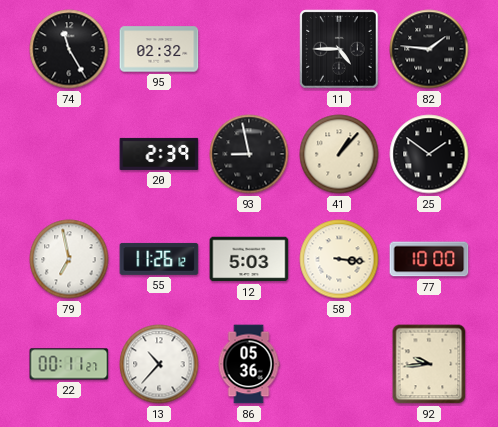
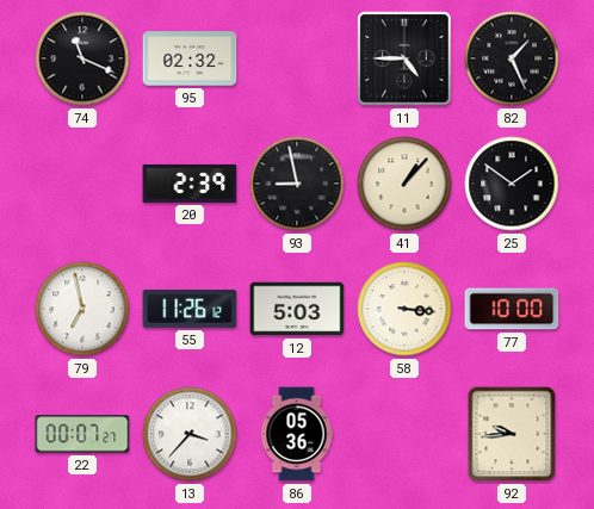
74: 11:25 -> 11:19 (82, 58)
82: 1:46 -> 1:26 (512, 58)
22: 00:11 -> 00:07 (82, 434)
13: 10:37 -> 3:37 (190, 434)
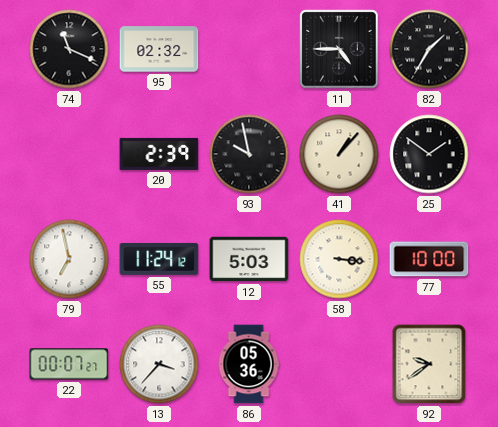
82: 1:26 -> 1:35 (429, 49)
93: 8:58 -> 9:58 (249, 154)
55: 11:26 -> 11:24 (159, 259)
92: 9:44 -> 9:39 (429, 364)
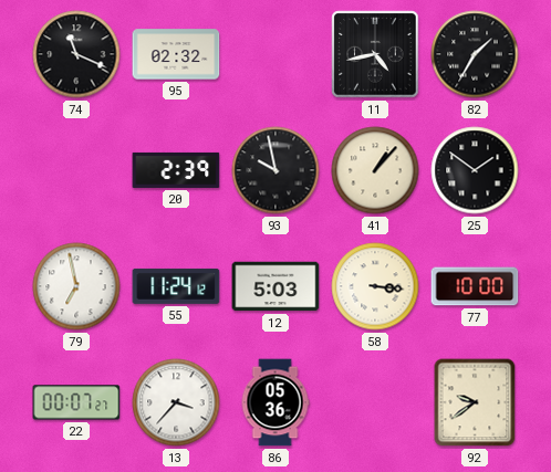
11: 4:45 -> 4:43 (375, 54)
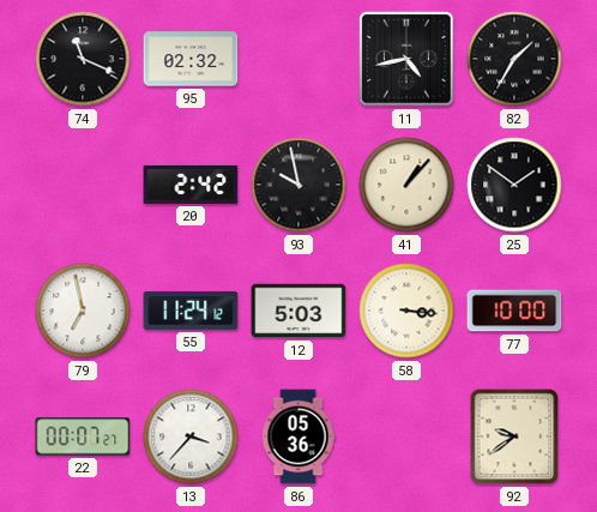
20: 2:39 -> 2:42 (191, 185)
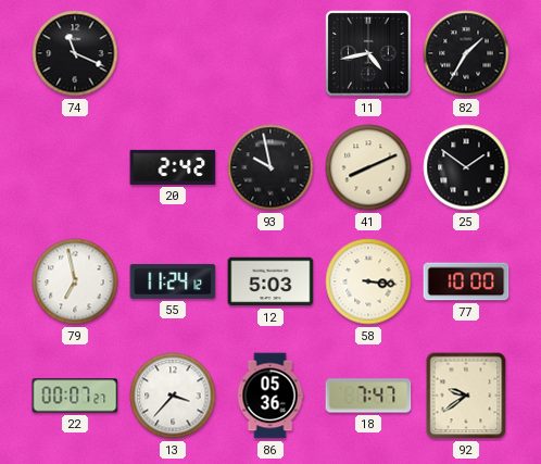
95: 02:32 -> none (191, 59)
41: 1:07 -> 8:11 (368, 167)
18: none -> 7:47 (368, 396)
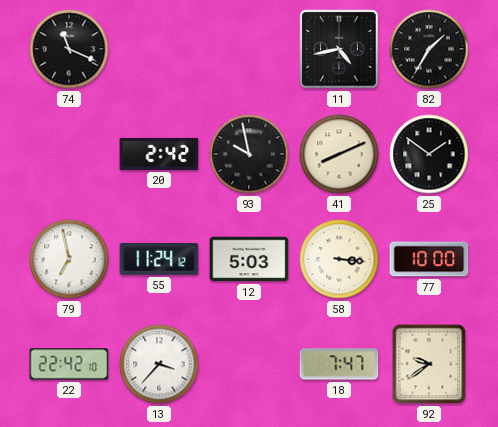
22: 00:07 -> 22:42 (69, 364)
86: 05:36 -> none (270, 396)
